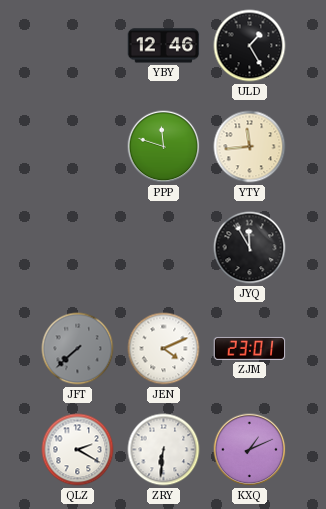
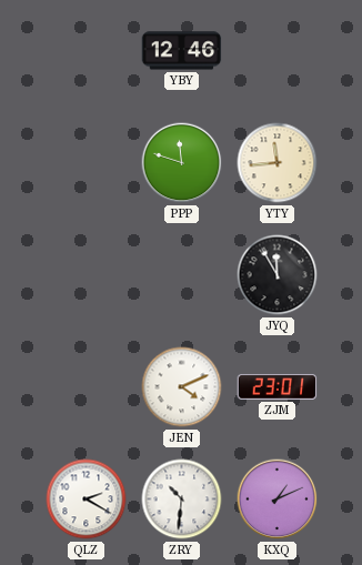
ULD: 1:25 -> none (250, 46)
JFT: 7:38 -> none (78, 349)
ZRY: 6:31 -> 10:31 (182, 500)
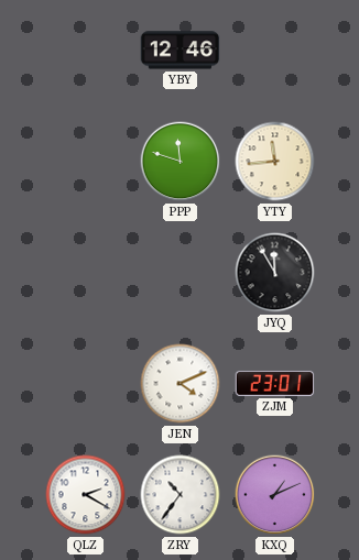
ZRY: 10:31 -> 10:36 (181, 495)
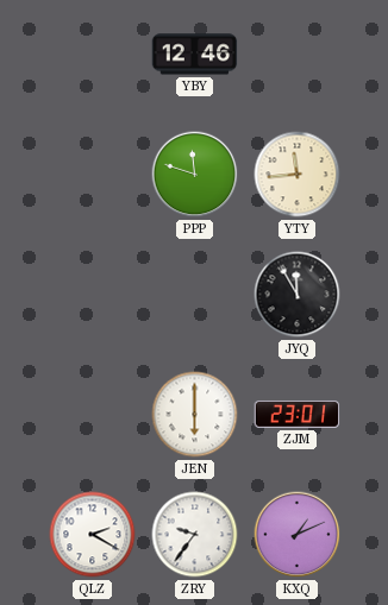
JEN: 4:11 -> 6:00 (195, 415)
ZRY: 10:36 -> 9:36 (195, 535)
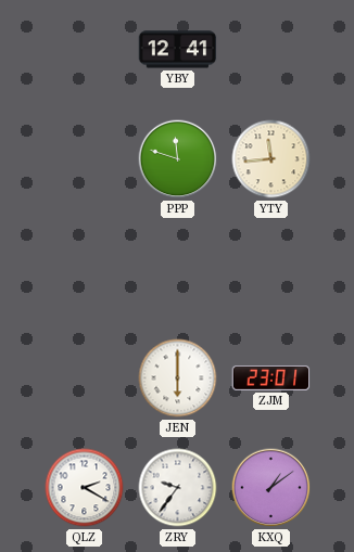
YBY: 12:46 -> 12:41 (178, 50)
JYQ: 11:55 -> none (298, 295)
KXQ: 1:11 -> 1:09 (271, 488)
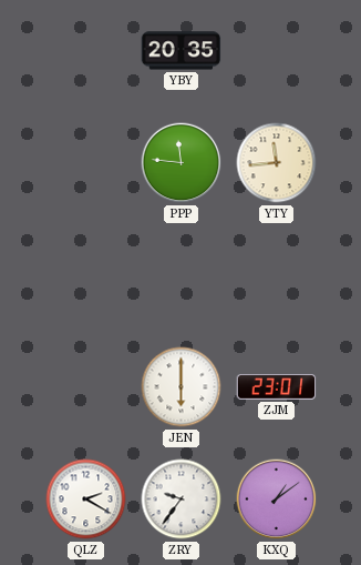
YBY: 12:41 -> 20:35 (182, 51)
PPP: 11:48 -> 11:46 (182, 163)
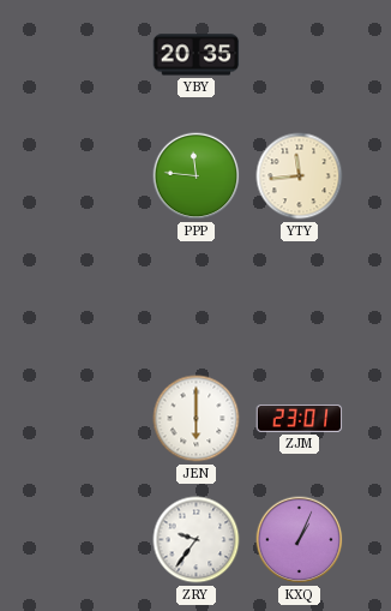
QLZ: 2:20 -> none (86, 500)
KXQ: 1:09 -> 1:04 (300, 540)
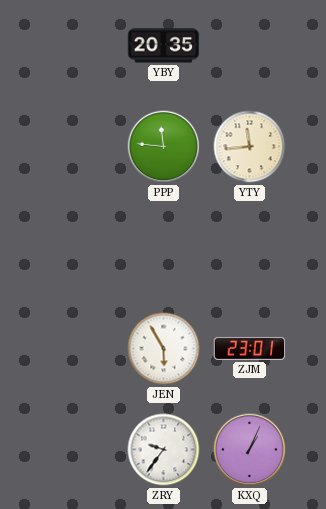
JEN: 6:00 -> 5:55 (164, 349)
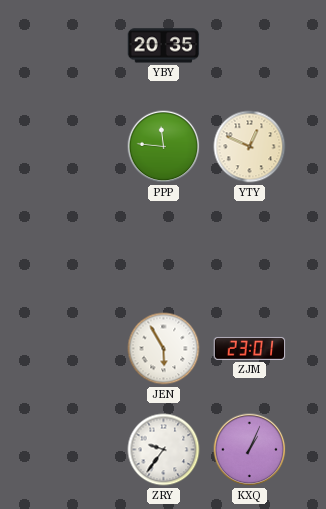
YTY: 11:44 -> 12:49 (250, 147)
